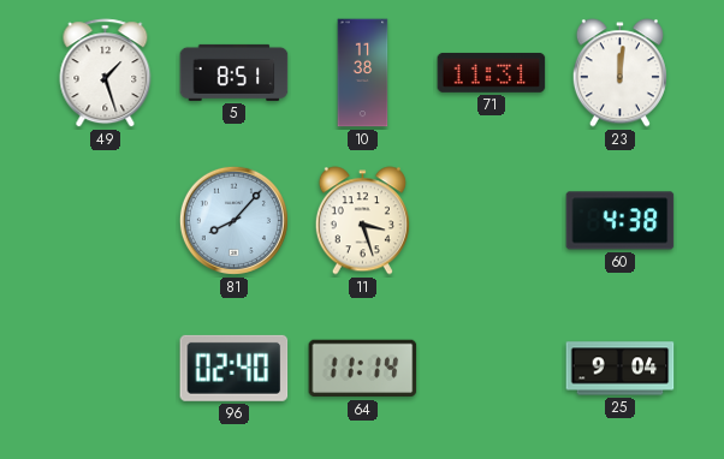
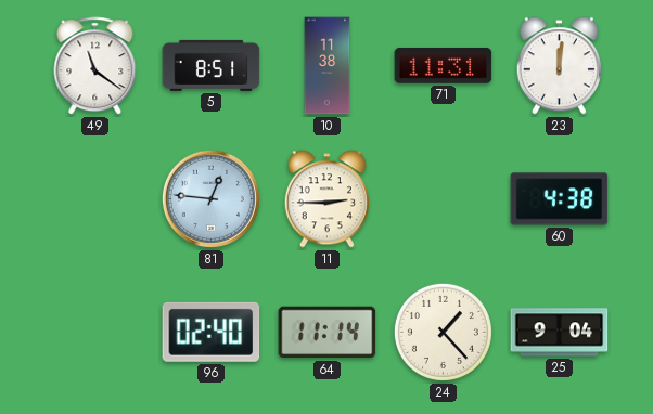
49: 1:27 -> 11:21 (95, 66)
81: 8:07 -> 12:46 (210, 198)
11: 3:27 -> 2:45 (326, 199)
24: none -> 1:23 (443, 332)
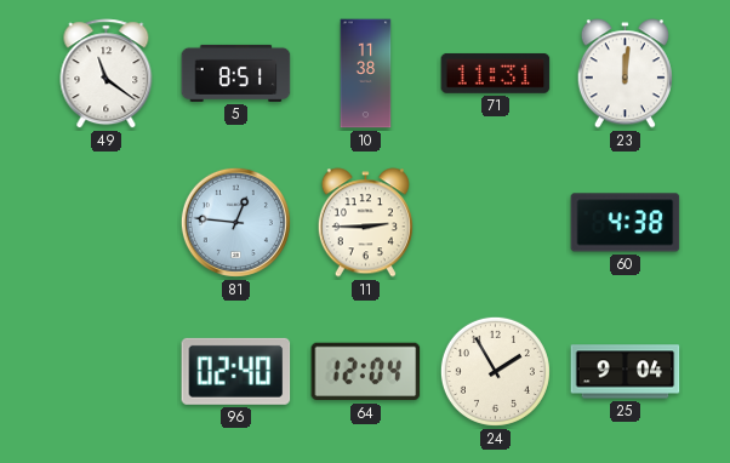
64: 11:14 -> 12:04 (366, 372)
24: 1:23 -> 1:55 (495, 371)
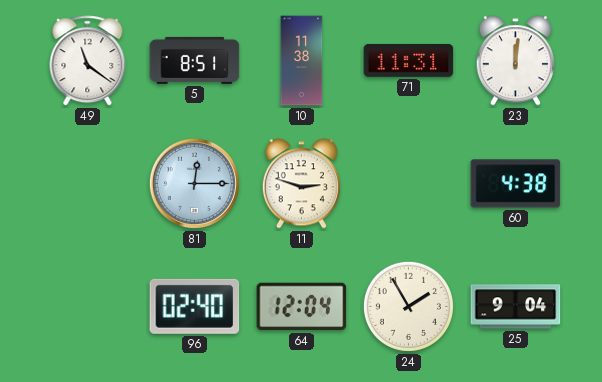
81: 12:46 -> 12:15 (194, 183)
11: 2:45 -> 2:48 (301, 184)
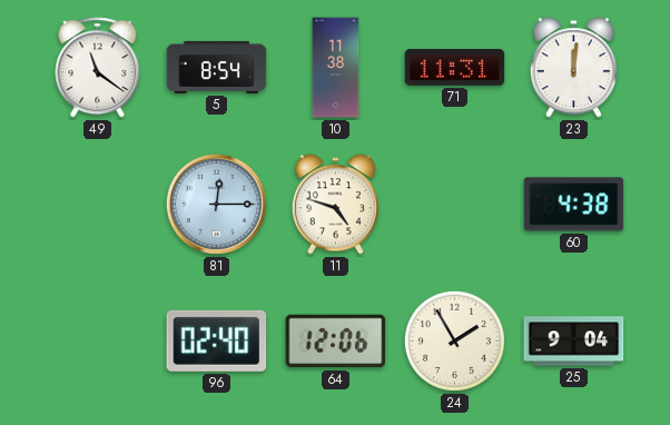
5: 8:51 -> 8:54 (217, 67)
11: 2:48 -> 4:48 (335, 205)
64: 12:04 -> 12:06 (336, 342)
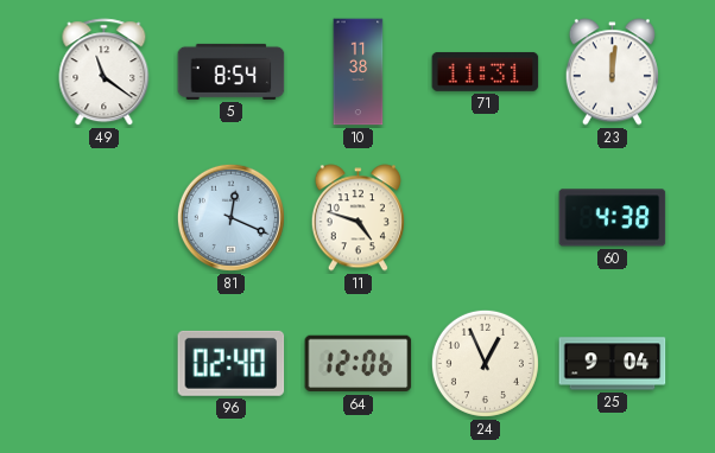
81: 12:15 -> 12:19 (230, 217)
24: 1:55 -> 12:56 (485, 363)
